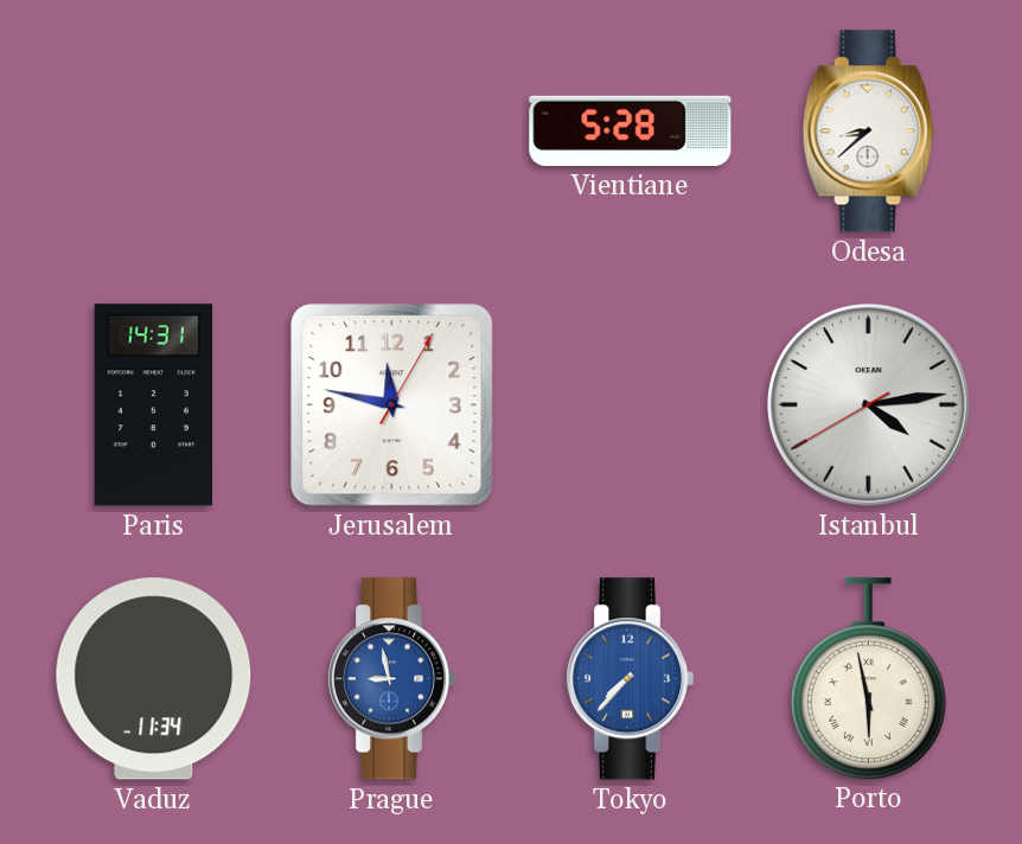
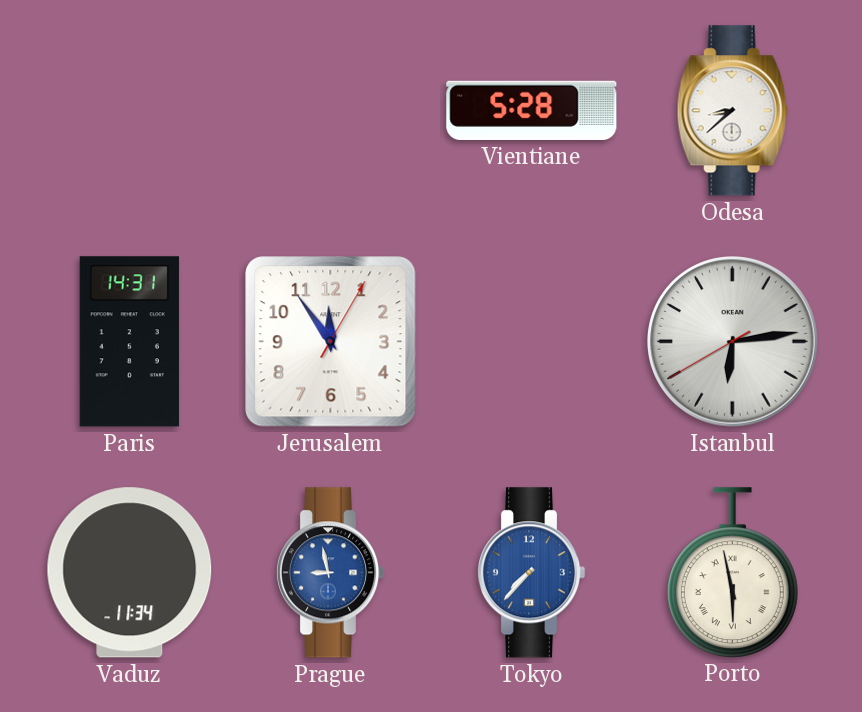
Jerusalem: 11:47 -> 11:54 (331, 342)
Istanbul: 4:13 -> 6:13 (733, 342)
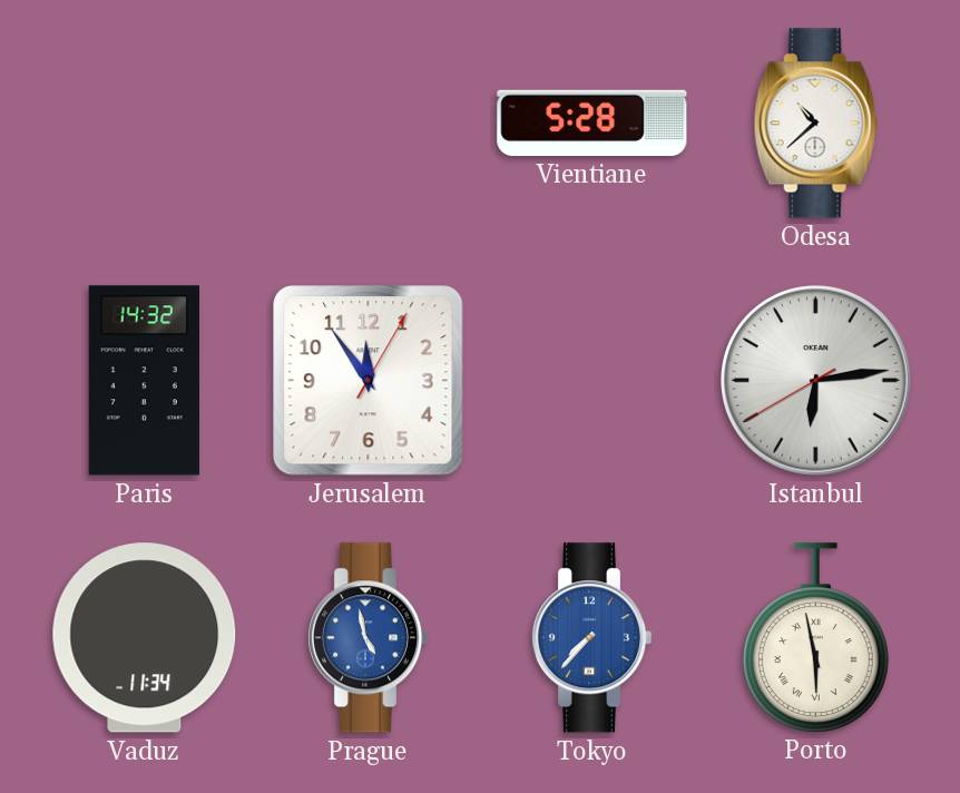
Odesa: 8:38 -> 10:38 (815, 124)
Paris: 14:31 -> 14:32 (144, 381)
Prague: 8:58 -> 4:58 (368, 638)
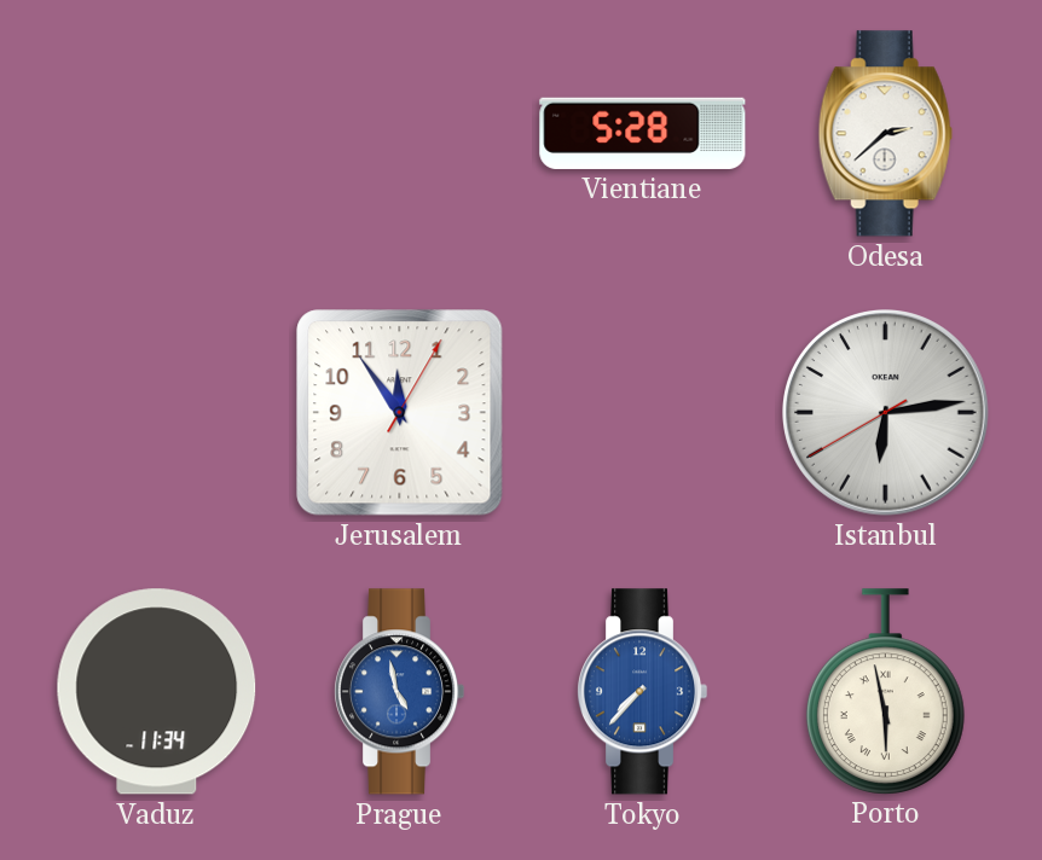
Odesa: 10:38 -> 2:38 (885, 134)
Paris: 14:32 -> none (144, 381)
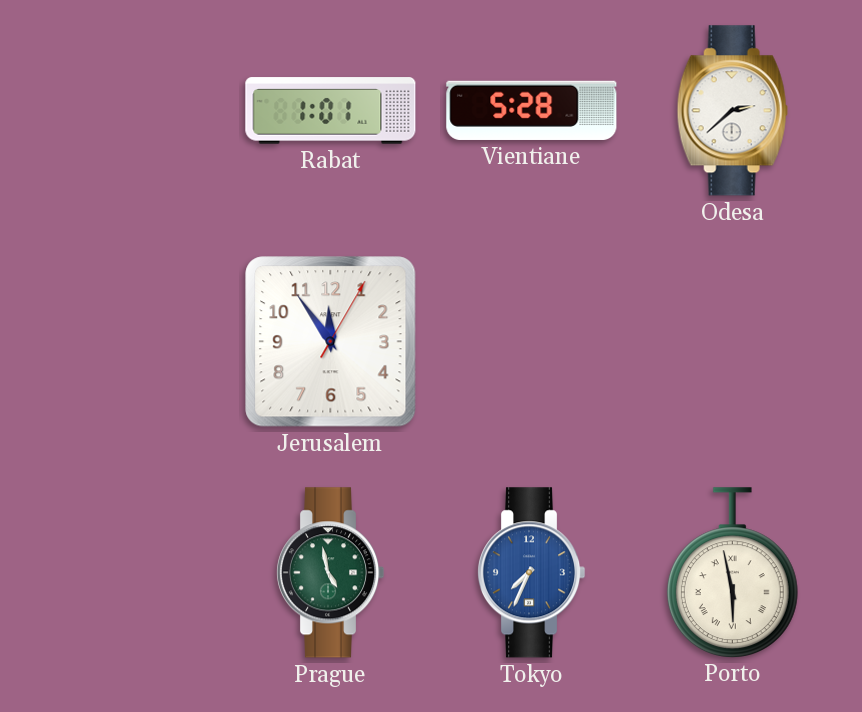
Rabat: none -> 1:01 (331, 111)
Istanbul: 6:13 -> none (886, 413)
Vaduz: 11:34 -> none (157, 692)
Prague dial: blue -> green (330, 573)
Tokyo: 7:37 -> 7:34 (531, 573)
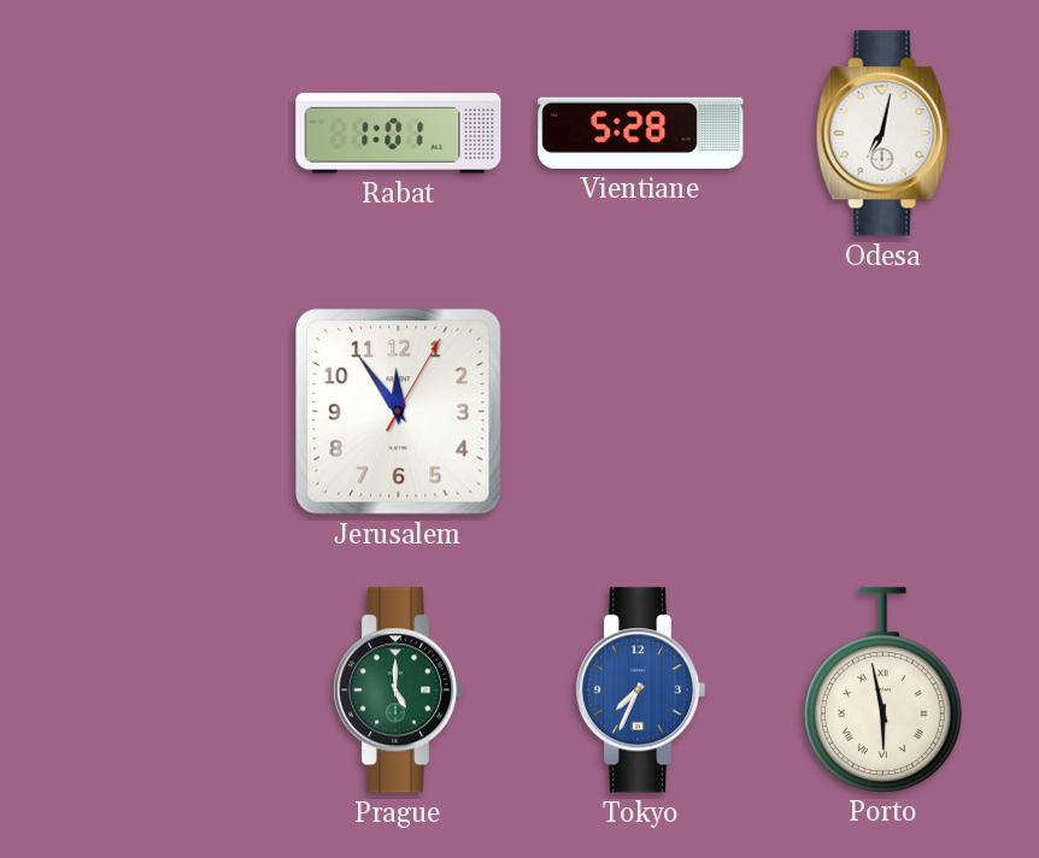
Odesa: 2:38 -> 7:02 (882, 134)
Prague: 4:58 -> 5:00 (398, 690)
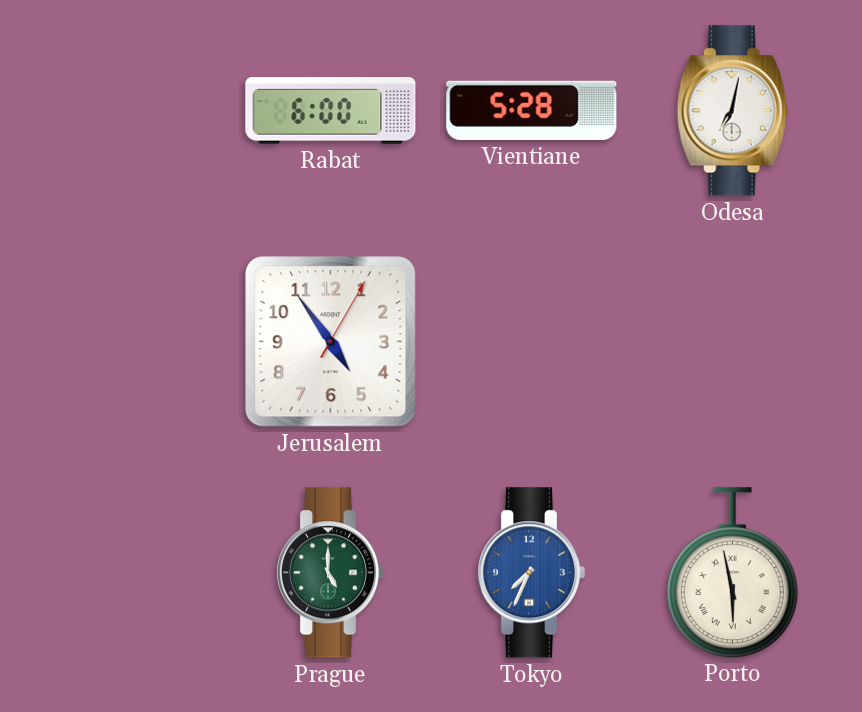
Rabat: 1:01 -> 6:00 (331, 111)
Jerusalem: 11:54 -> 4:54 (331, 342)
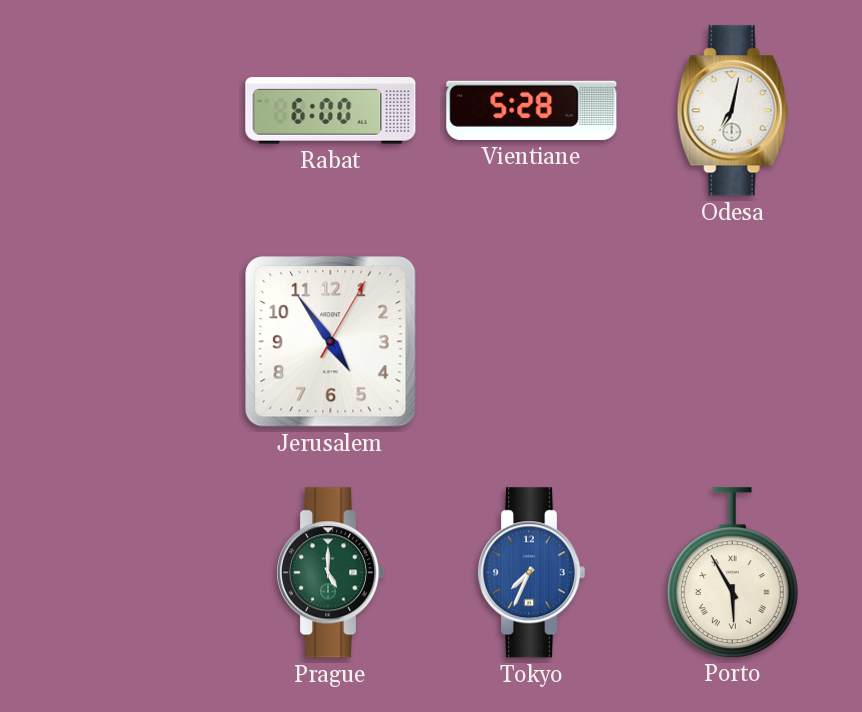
Porto: 5:58 -> 5:55 (732, 572)
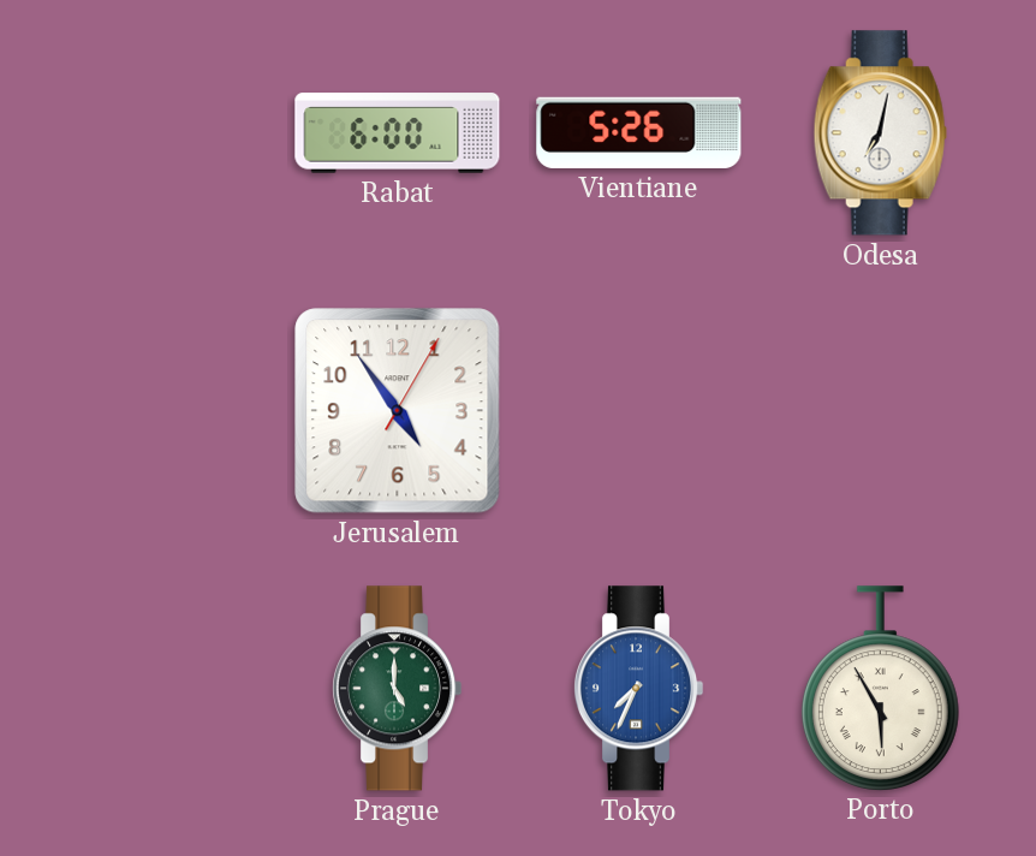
Vientiane: 5:28 -> 5:26 (639, 132)
